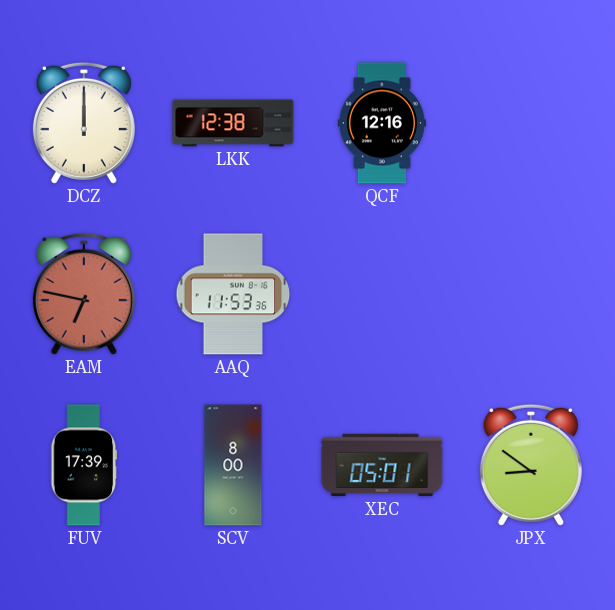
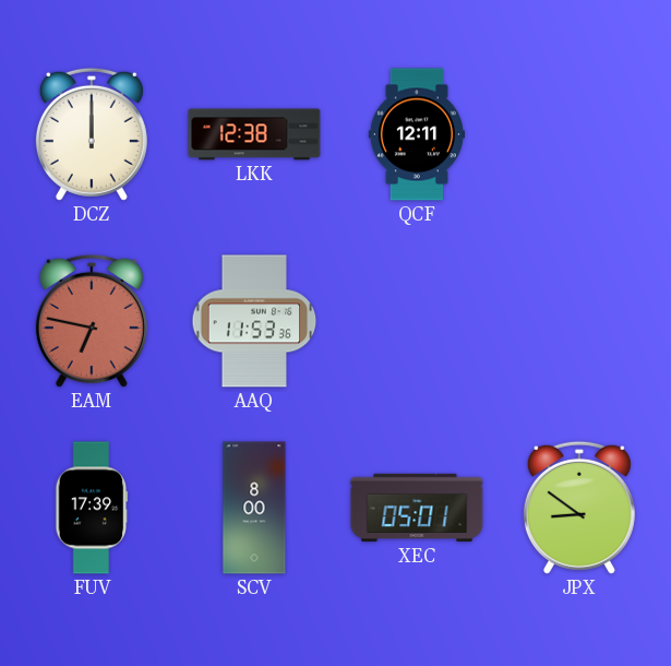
QCF: 12:16 -> 12:11 (417, 134)
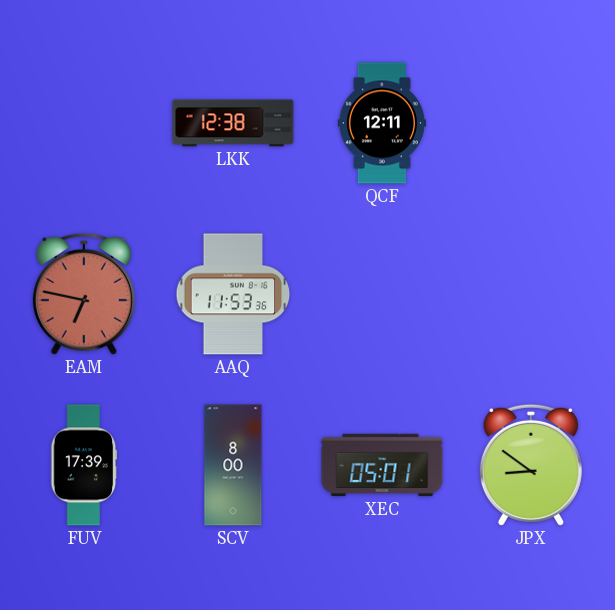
DCZ: 12:00 -> none (92, 134)
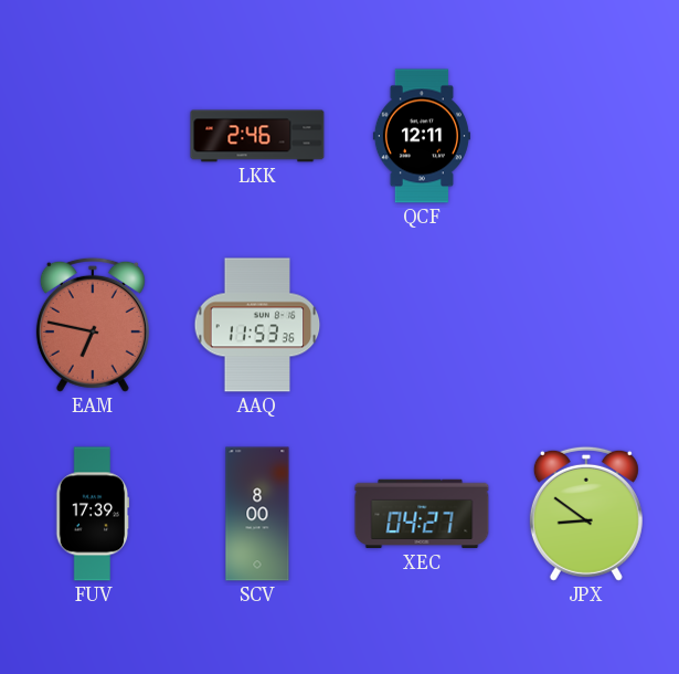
LKK: 12:38 -> 2:46 (257, 136)
XEC: 05:01 -> 04:27 (422, 514)
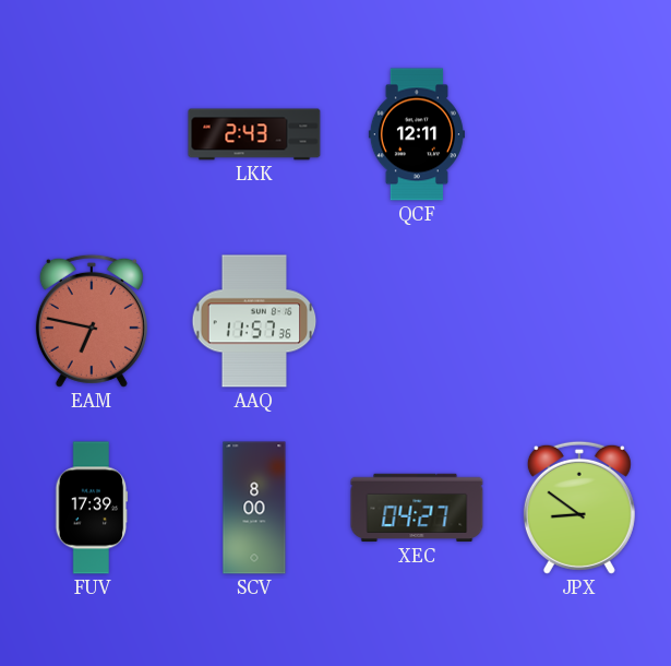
LKK: 2:46 -> 2:43 (254, 134)
AAQ: 11:53 -> 11:57 (254, 321)
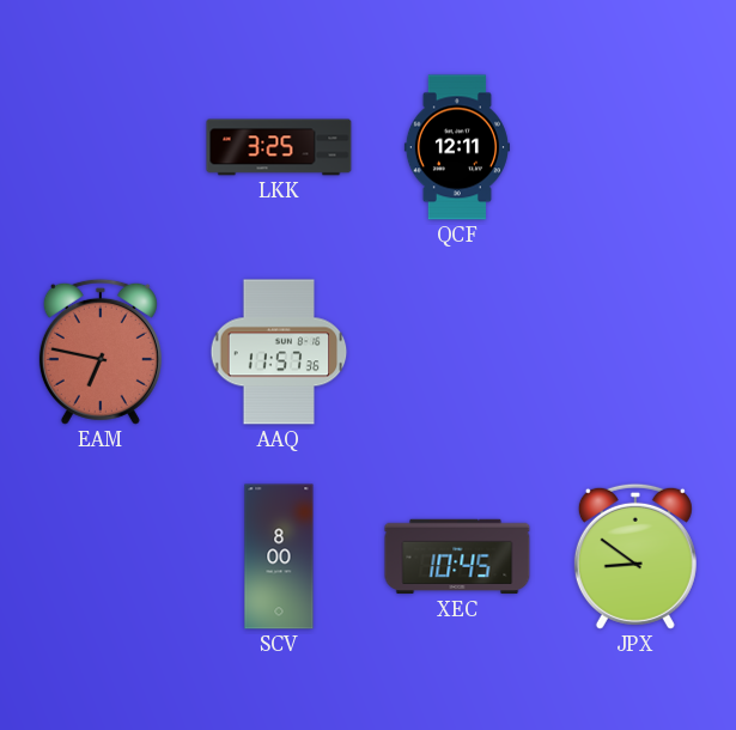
LKK: 2:43 -> 3:25 (279, 147)
FUV: 17:39 -> none (92, 508)
XEC: 04:27 -> 10:45 (457, 556)
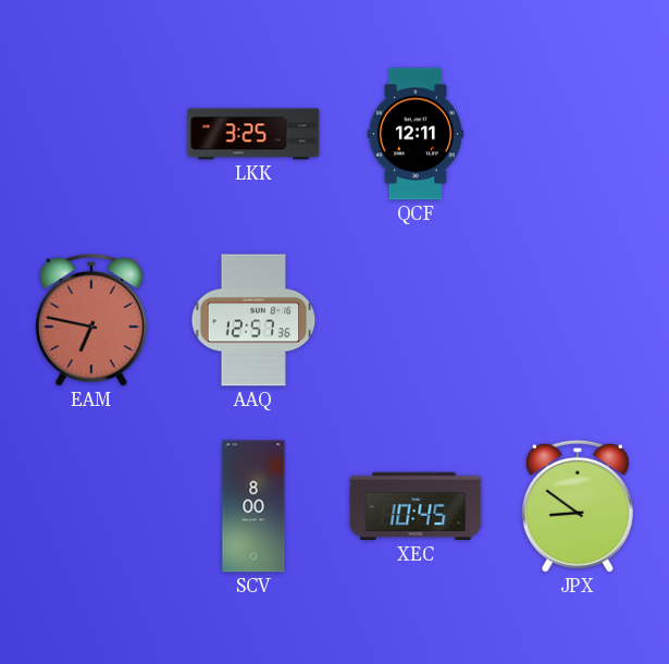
AAQ: 11:57 -> 12:57 (253, 320)
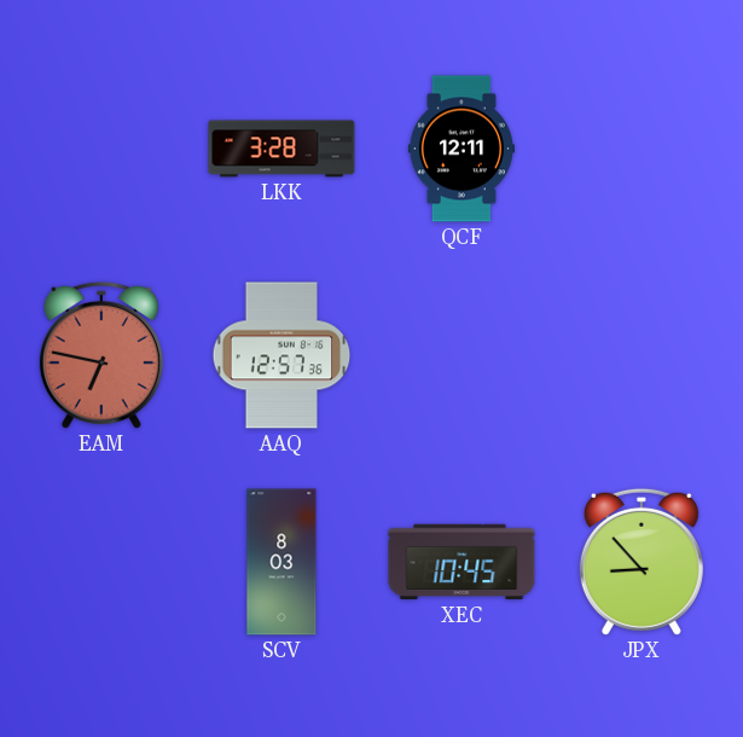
LKK: 3:25 -> 3:28 (281, 149)
SCV: 8:00 -> 8:03 (281, 562)
JPX: 8:51 -> 8:53 (642, 562)
